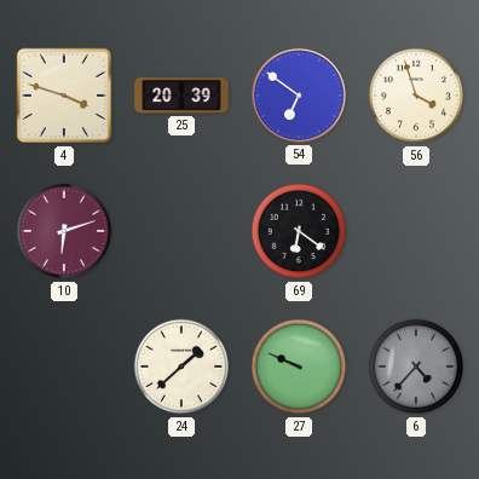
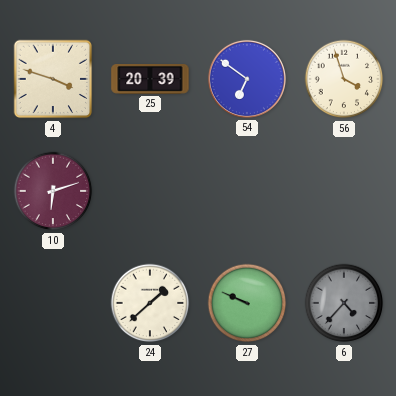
69: 6:21 -> none (299, 231)
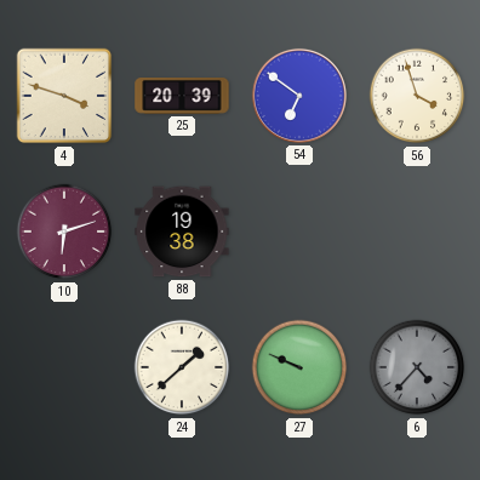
88: none -> 19:38 (182, 232)
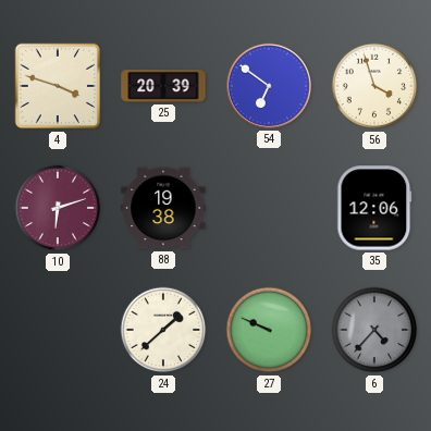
35: none -> 12:06 (374, 208)
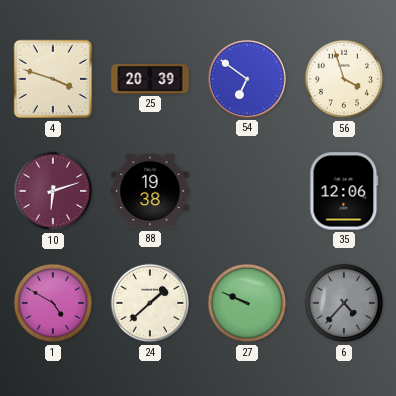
1: none -> 4:50 (53, 303)
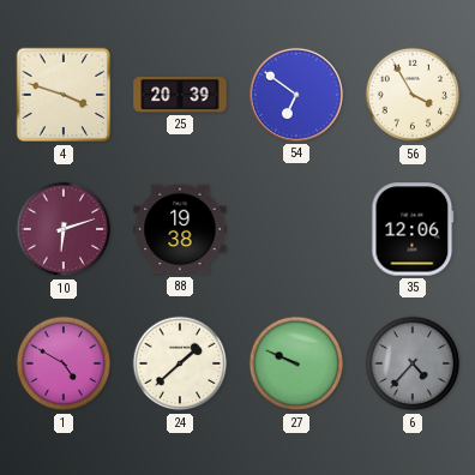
56: 3:57 -> 3:55 (413, 95)
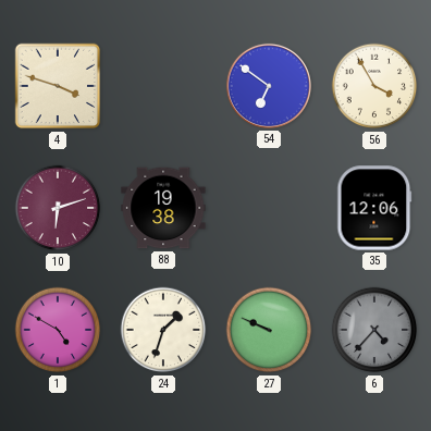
25: 20:39 -> none (180, 96)
24: 1:38 -> 1:33 (163, 330)
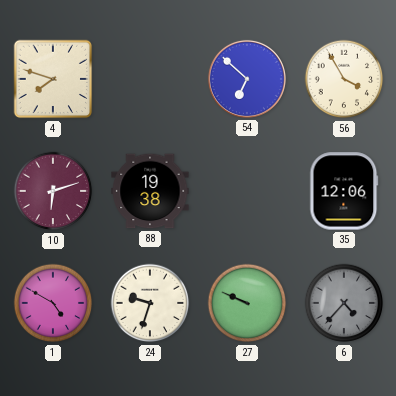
4: 3:48 -> 7:48 (53, 79)
54: 6:51 -> 6:52 (247, 79)
24: 1:33 -> 9:33 (150, 303)
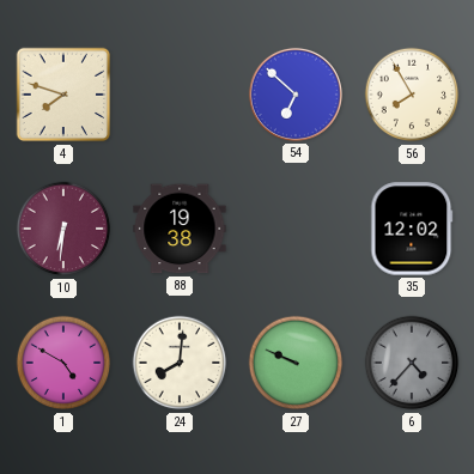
56: 3:55 -> 7:55 (412, 95)
10: 6:12 -> 6:31 (63, 229)
35: 12:06 -> 12:02 (412, 229)
24: 9:33 -> 8:01 (180, 363)
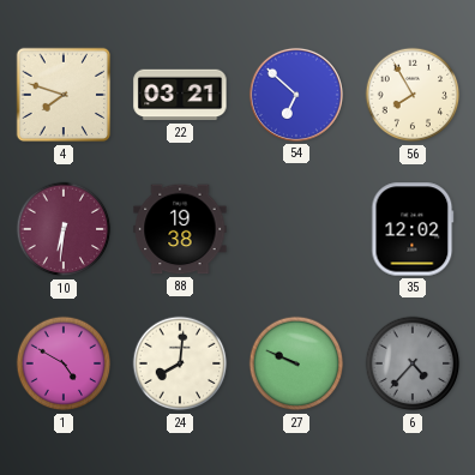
22: none -> 03:21 (180, 95)
